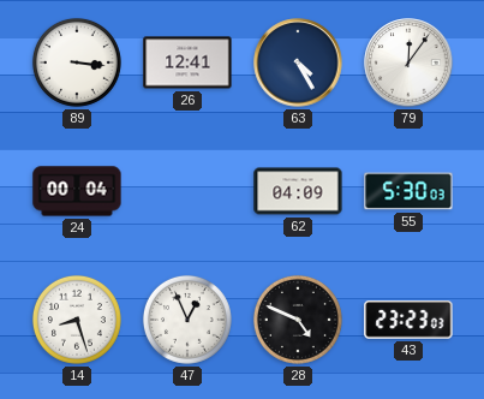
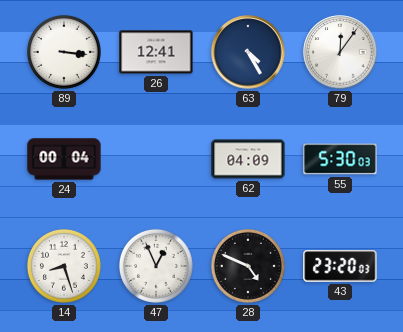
43: 23:23 -> 23:20 (340, 266)
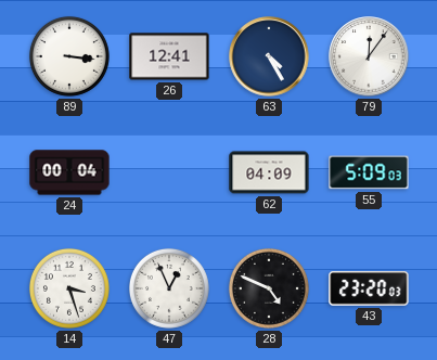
55: 5:30 -> 5:09 (369, 172)
14: 8:27 -> 3:27 (69, 288)
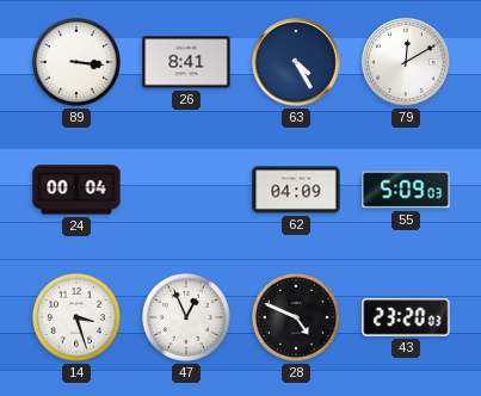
26: 12:41 -> 8:41 (186, 62)
79: 12:06 -> 12:10 (406, 62)
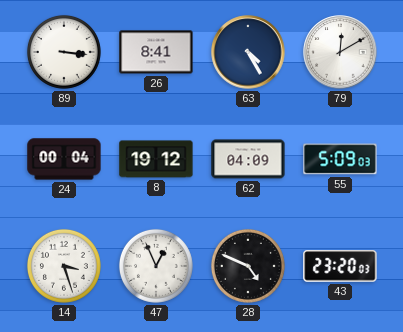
8: none -> 19:12 (156, 159)
